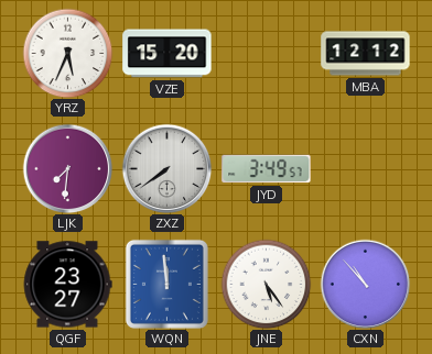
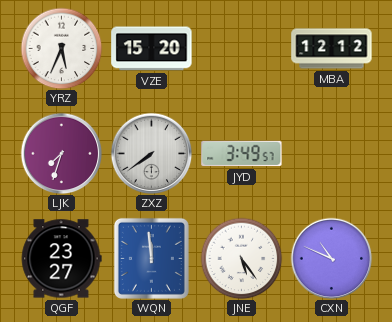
LJK: 7:31 -> 7:33 (61, 153)
CXN: 10:53 -> 10:49 (331, 258)
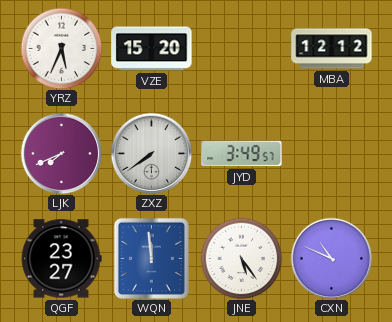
LJK: 7:33 -> 7:41 (61, 153)
